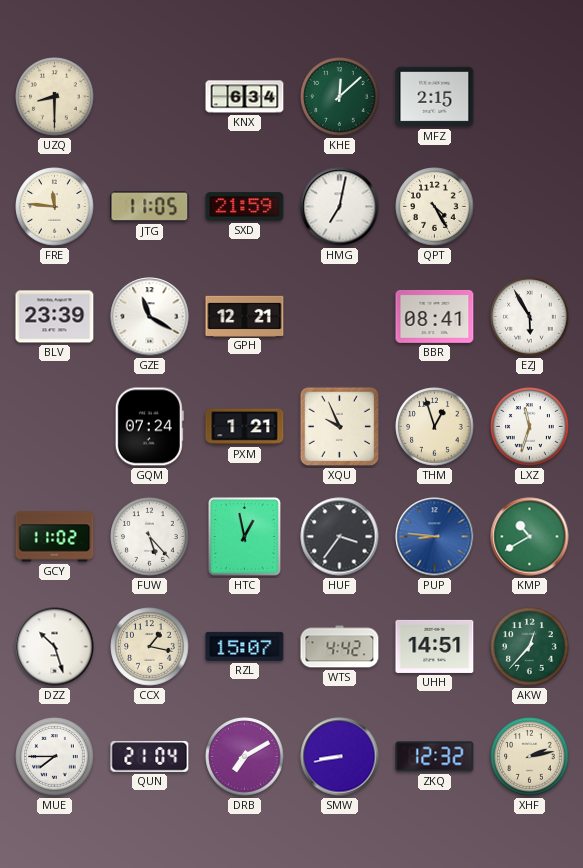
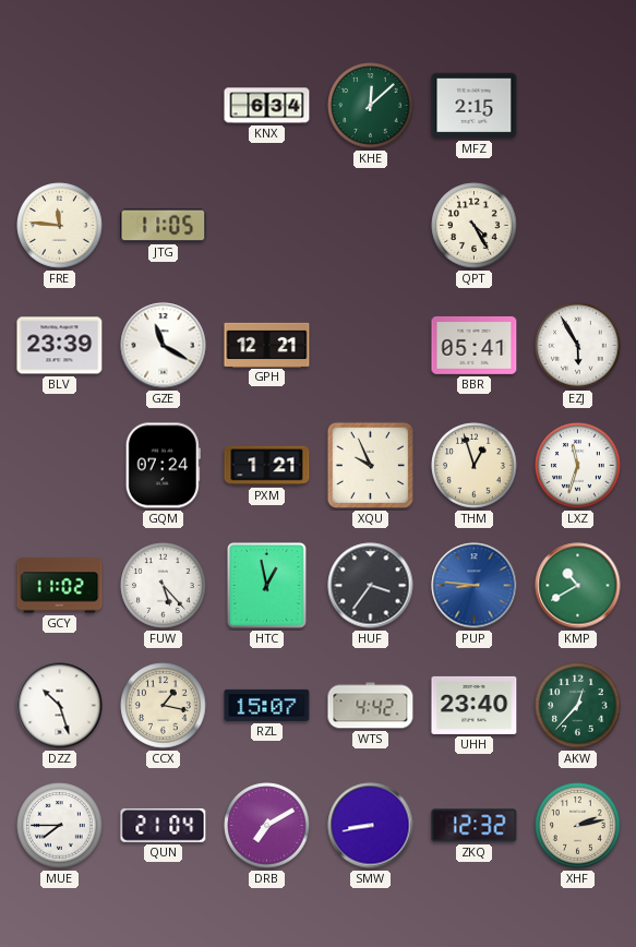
UZQ: 8:30 -> none (55, 97)
SXD: 21:59 -> none (245, 207)
HMG: 7:02 -> none (340, 207)
BBR: 08:41 -> 05:41 (475, 345)
UHH: 14:51 -> 23:40 (475, 705)
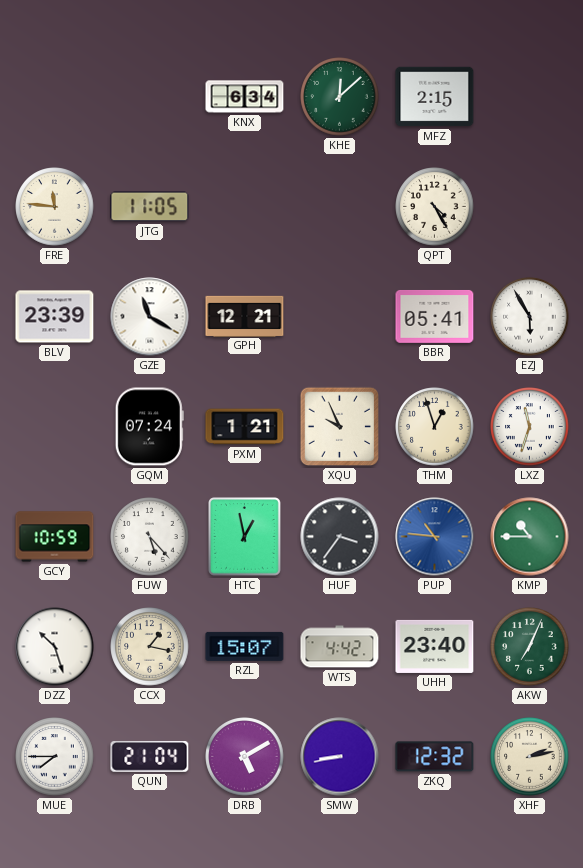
GCY: 11:02 -> 10:59 (55, 537)
PUP: 8:46 -> 10:46 (435, 537)
KMP: 10:40 -> 10:45 (530, 537)
AKW: 12:37 -> 7:04 (530, 647)
DRB: 7:10 -> 5:10 (245, 757)
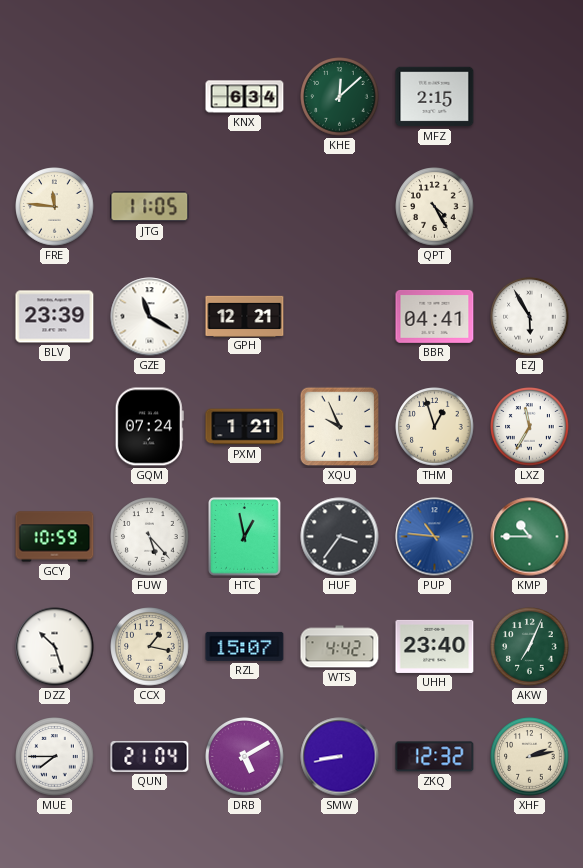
BBR: 05:41 -> 04:41 (435, 316)
LXZ: 11:33 -> 11:35 (530, 427)
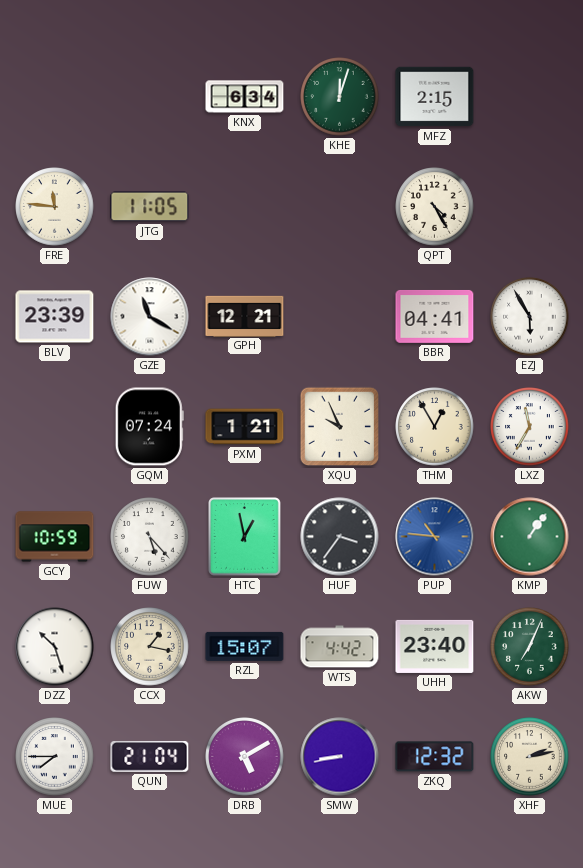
KHE: 12:08 -> 12:03 (340, 97)
THM: 12:57 -> 12:55 (435, 427)
KMP: 10:45 -> 1:06 (530, 537)
